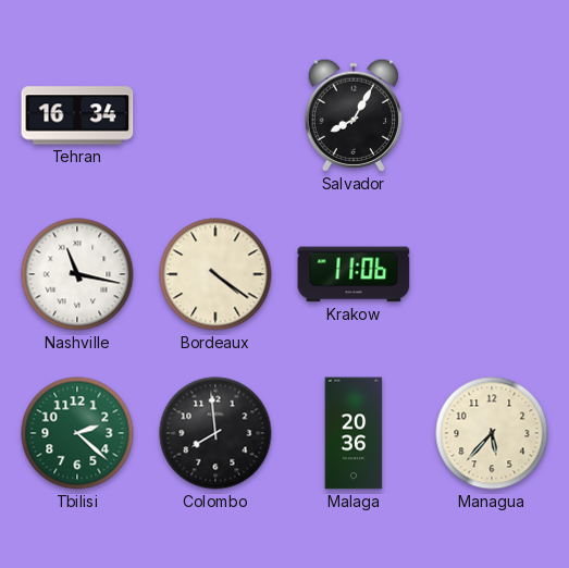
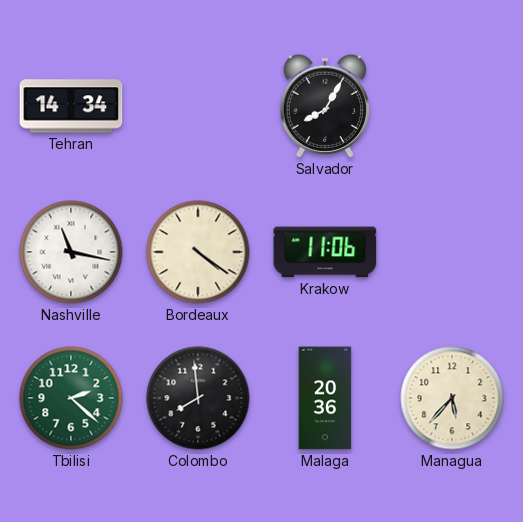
Tehran: 16:34 -> 14:34 (71, 106)
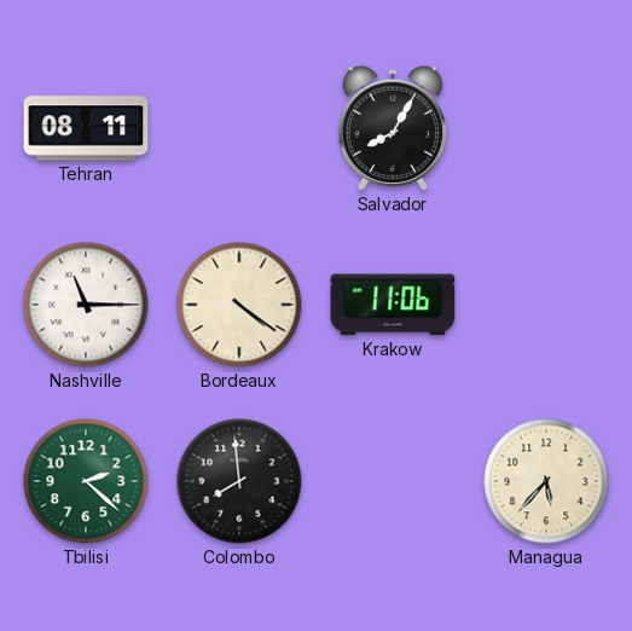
Tehran: 14:34 -> 08:11 (86, 128)
Nashville: 11:17 -> 11:15 (86, 305)
Malaga: 20:36 -> none (325, 398)
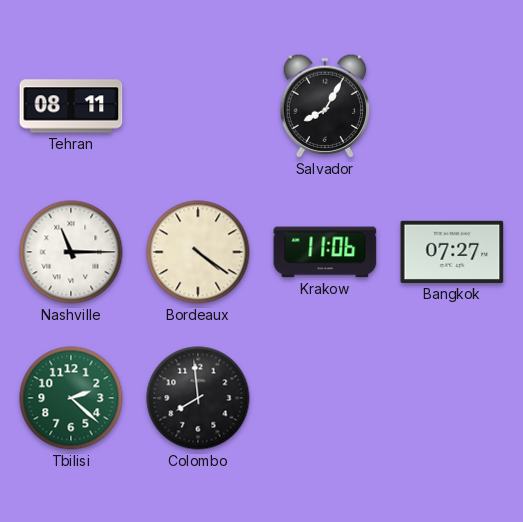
Bangkok: none -> 07:27 (452, 252)
Managua: 5:37 -> none (546, 481)
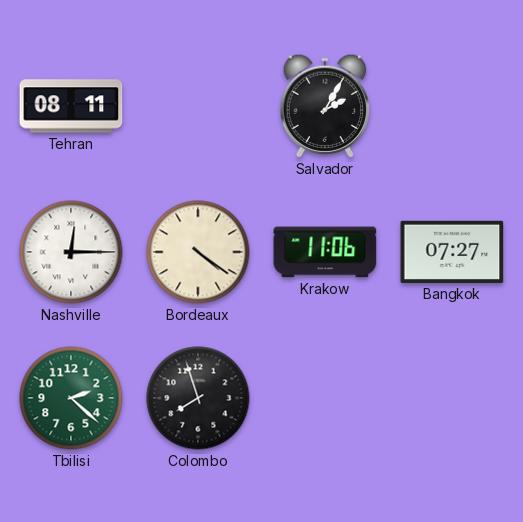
Salvador: 8:05 -> 2:05 (324, 106)
Nashville: 11:15 -> 12:15 (71, 252)
Colombo: 7:59 -> 7:57 (198, 398)
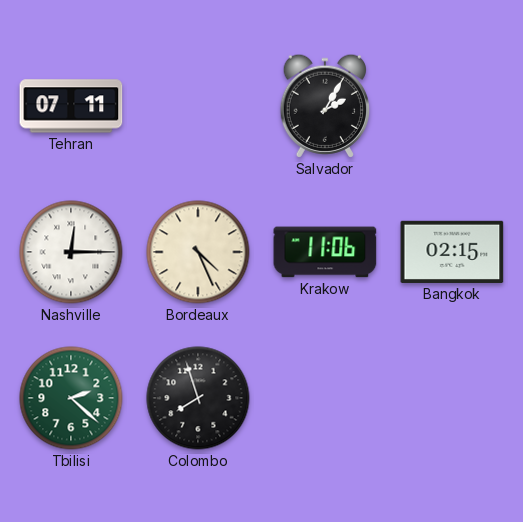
Tehran: 08:11 -> 07:11 (71, 106)
Bordeaux: 4:21 -> 4:26 (198, 252)
Bangkok: 07:27 -> 02:15 (452, 252)
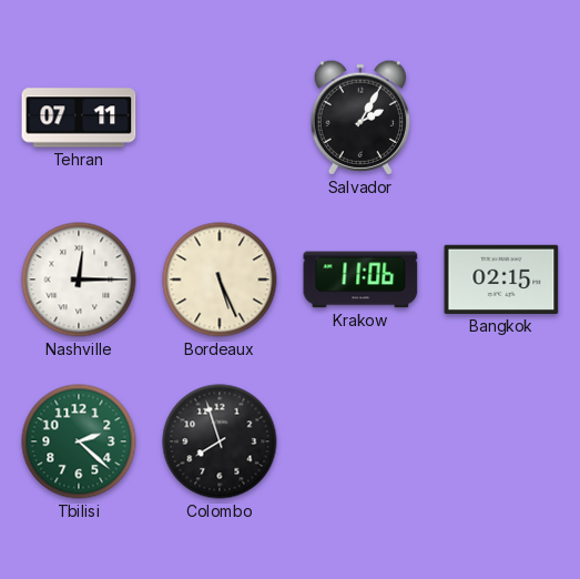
Bordeaux: 4:26 -> 5:26 (220, 280)
